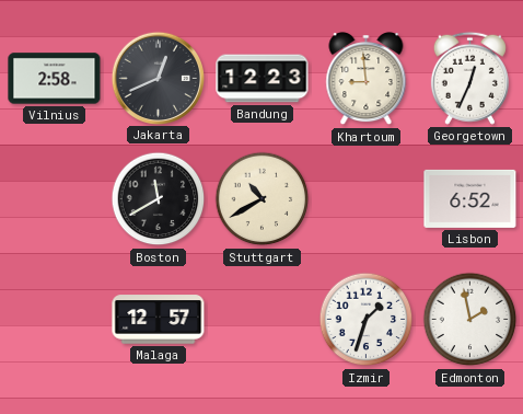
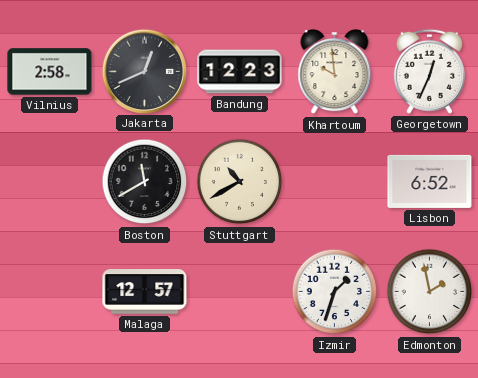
Khartoum: 8:59 -> 9:59 (335, 72)
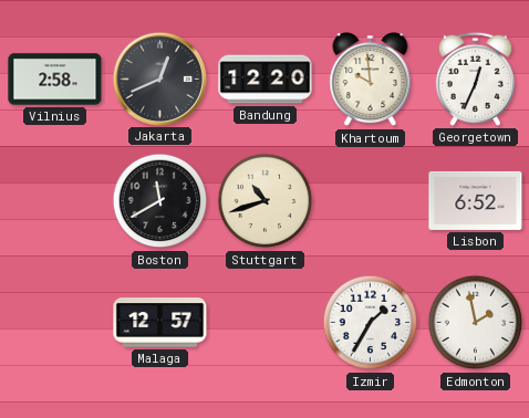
Bandung: 12:23 -> 12:20 (266, 80)
Stuttgart: 10:40 -> 10:42 (266, 201)
Izmir: 1:33 -> 1:35 (371, 323)
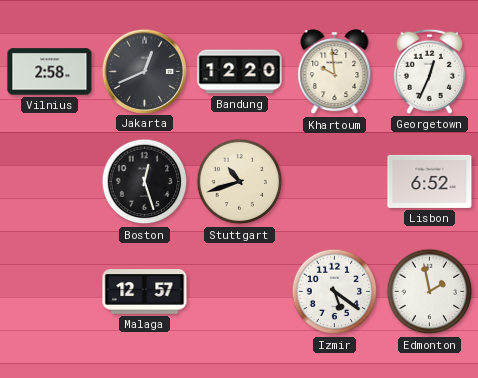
Boston: 11:40 -> 12:27 (145, 182)
Izmir: 1:35 -> 5:21 (335, 292)
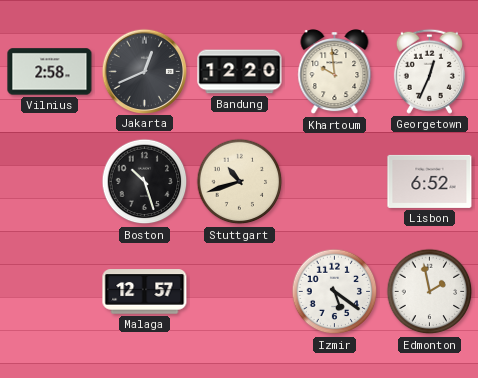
Boston: 12:27 -> 10:27 (145, 182)
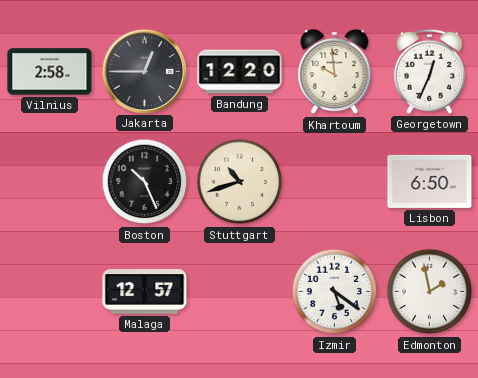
Jakarta: 12:41 -> 12:45 (144, 71)
Boston: 10:27 -> 10:26 (145, 182)
Lisbon: 6:52 -> 6:50 (430, 181)
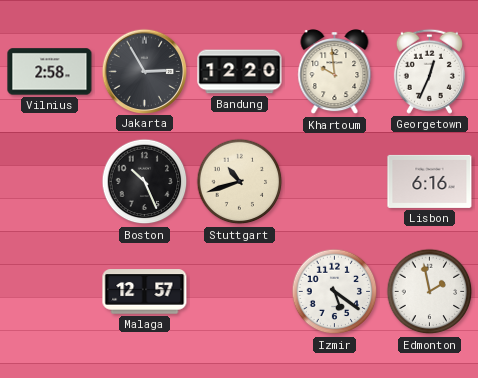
Jakarta: 12:45 -> 2:55 (144, 71)
Lisbon: 6:50 -> 6:16 (430, 181)
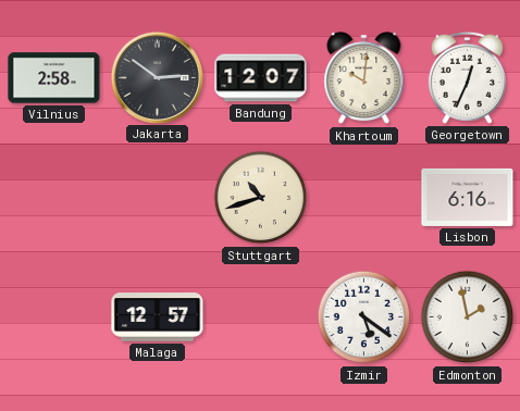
Jakarta: 2:55 -> 2:51 (157, 77)
Bandung: 12:20 -> 12:07 (261, 78)
Khartoum: 9:59 -> 10:01 (364, 78)
Boston: 10:26 -> none (145, 182)
